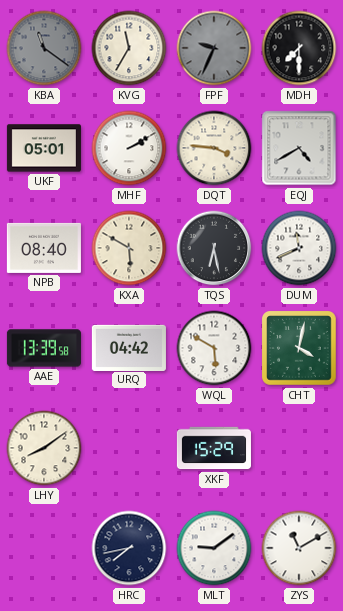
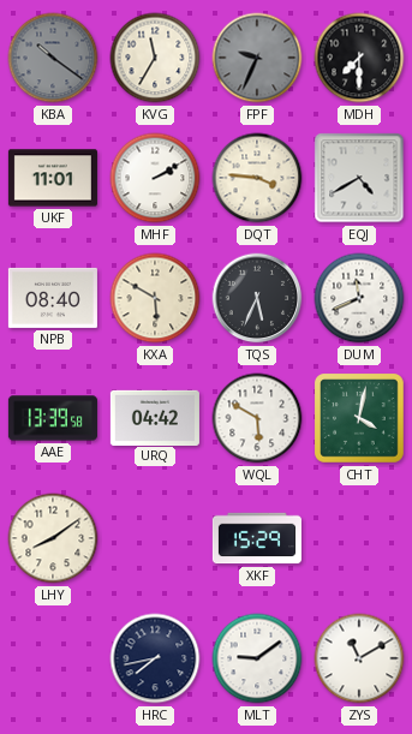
KBA: 11:21 -> 10:21 (53, 58)
UKF: 05:01 -> 11:01 (53, 178)
TQS: 6:28 -> 5:34 (257, 298)
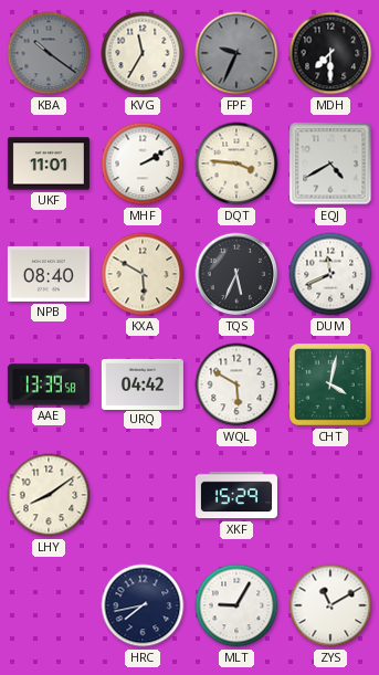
MLT: 9:09 -> 9:05 (236, 605)
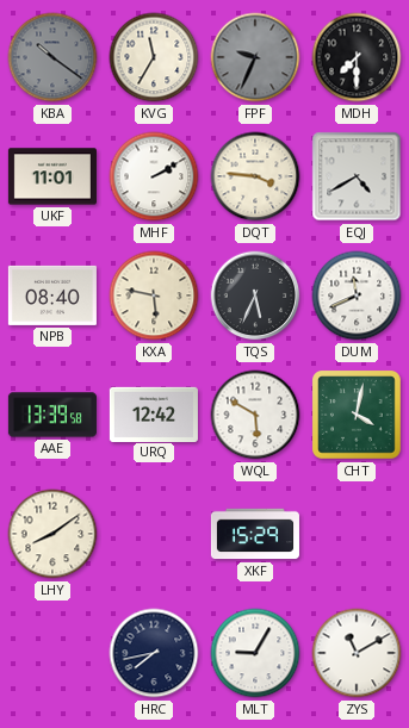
KXA: 5:50 -> 5:47 (154, 295)
URQ: 04:42 -> 12:42 (154, 413)
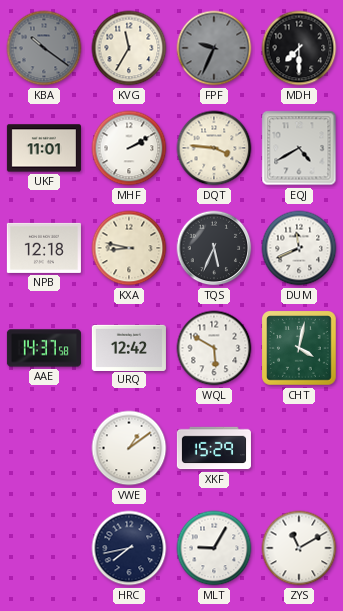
NPB: 08:40 -> 12:18 (44, 248)
KXA: 5:47 -> 8:47 (129, 248)
AAE: 13:39 -> 14:37 (44, 348)
LHY: 8:09 -> none (52, 534)
VWE: none -> 1:09 (129, 448)
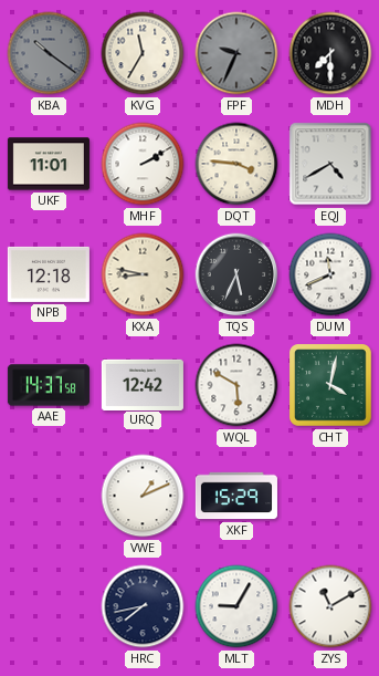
VWE: 1:09 -> 1:11 (143, 496)
